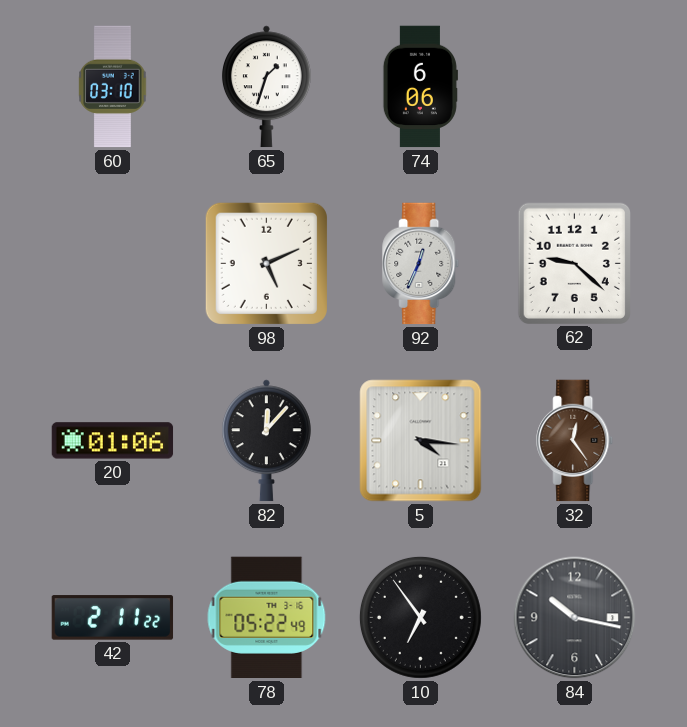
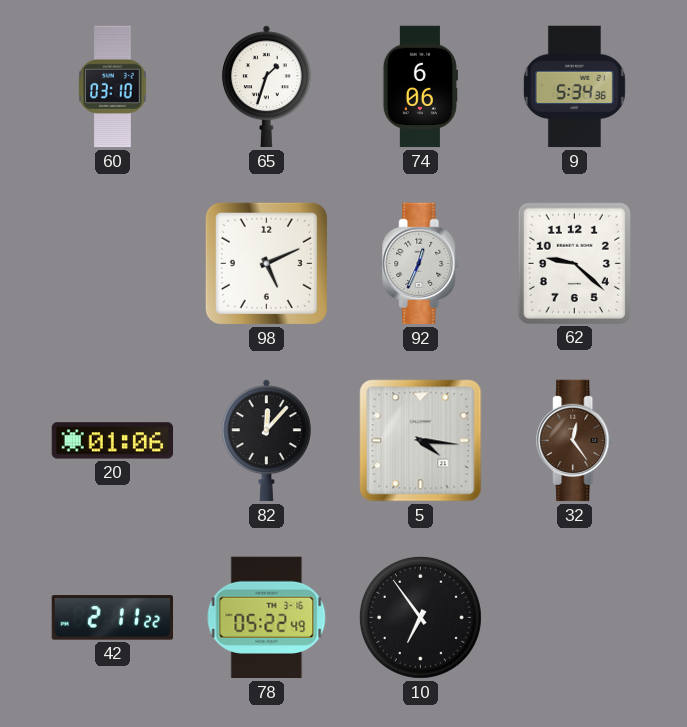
9: none -> 5:34 (574, 87)
84: 10:17 -> none (575, 618)
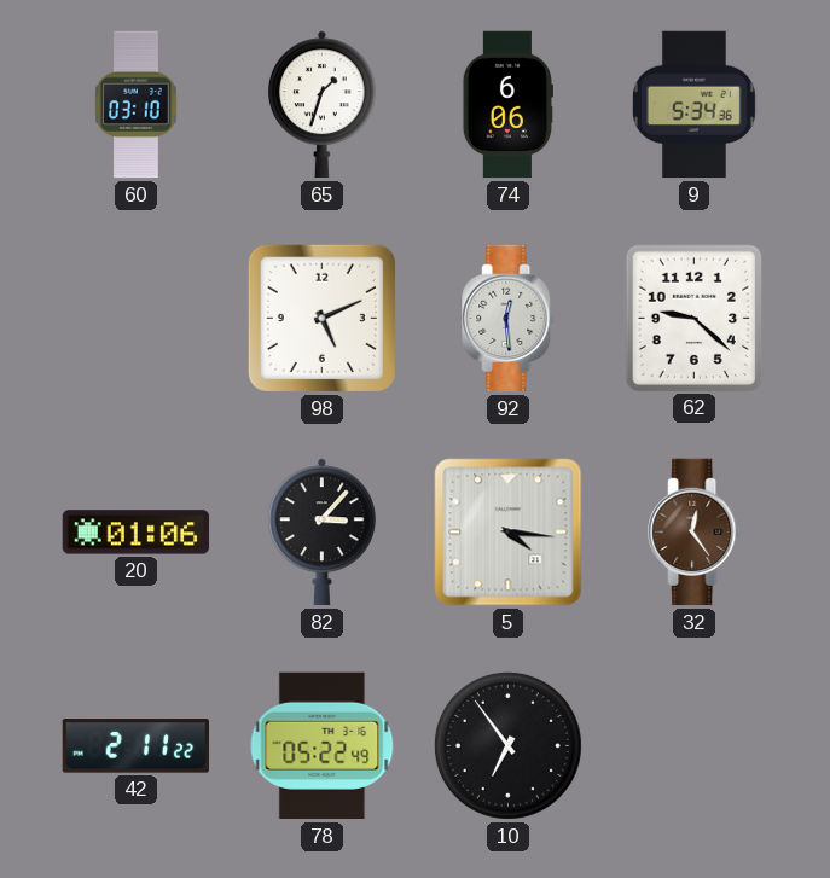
92: 12:34 -> 12:29 (509, 319)
82: 12:07 -> 3:07 (321, 533)
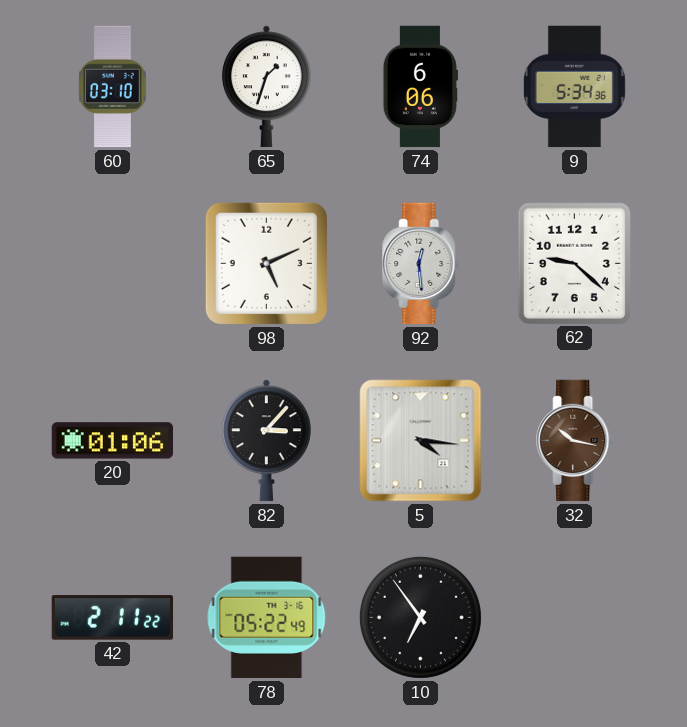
32: 12:24 -> 10:17 (575, 441)
